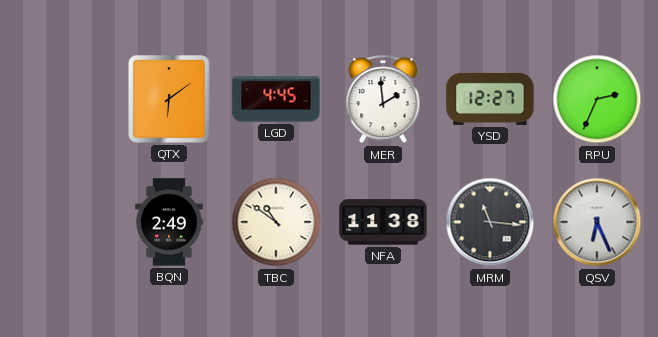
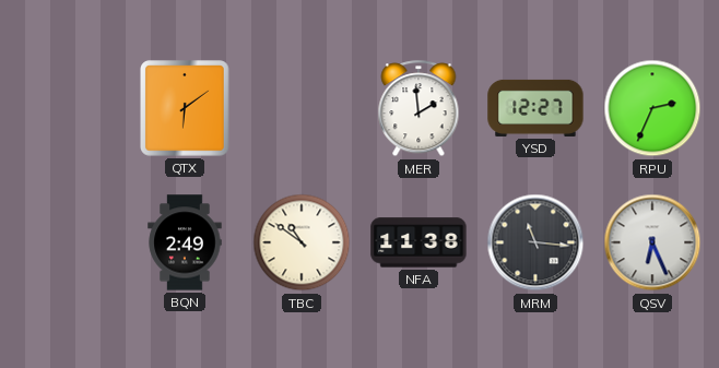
LGD: 4:45 -> none (276, 99)
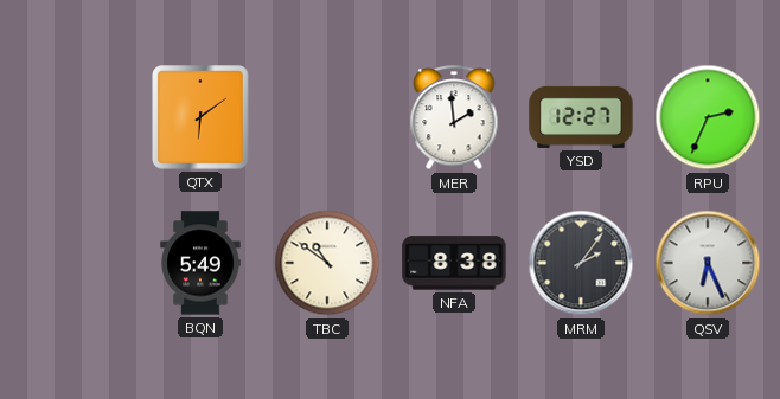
BQN: 2:49 -> 5:49 (200, 263)
NFA: 11:38 -> 8:38 (454, 263)
MRM: 11:16 -> 2:06 (581, 263)
